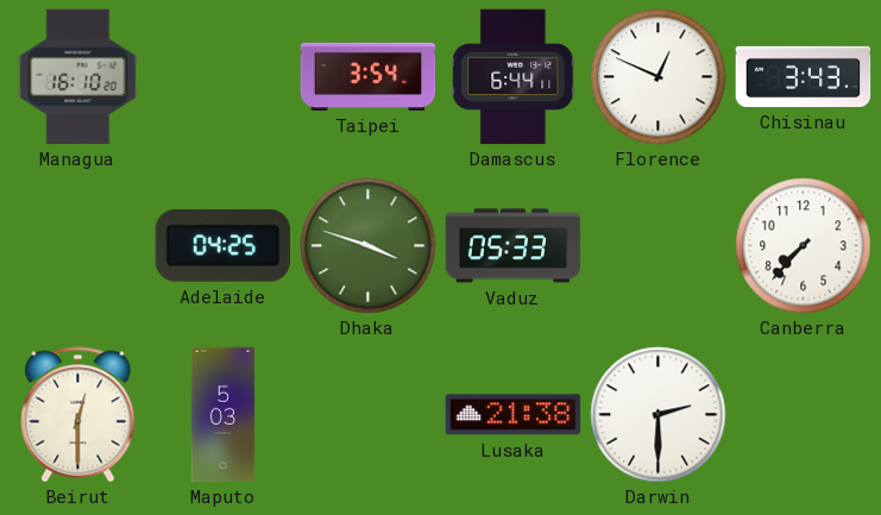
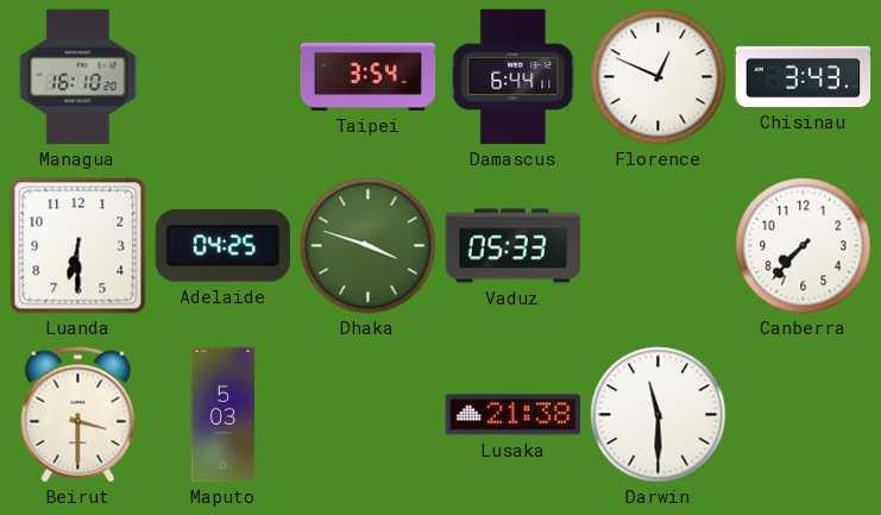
Luanda: none -> 6:30 (78, 246)
Beirut: 12:30 -> 3:30 (78, 415)
Darwin: 2:30 -> 11:30 (659, 415)
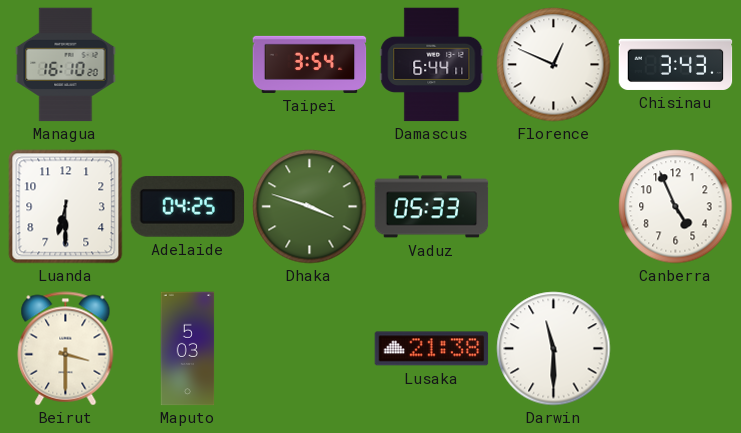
Canberra: 7:37 -> 4:56 (676, 207)
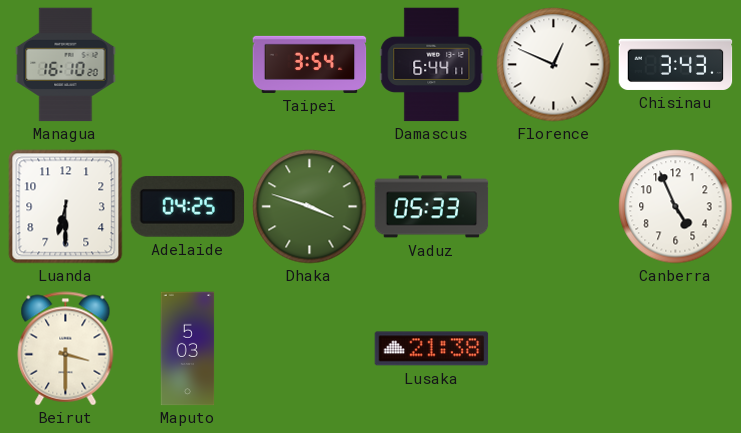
Darwin: 11:30 -> none (554, 349)
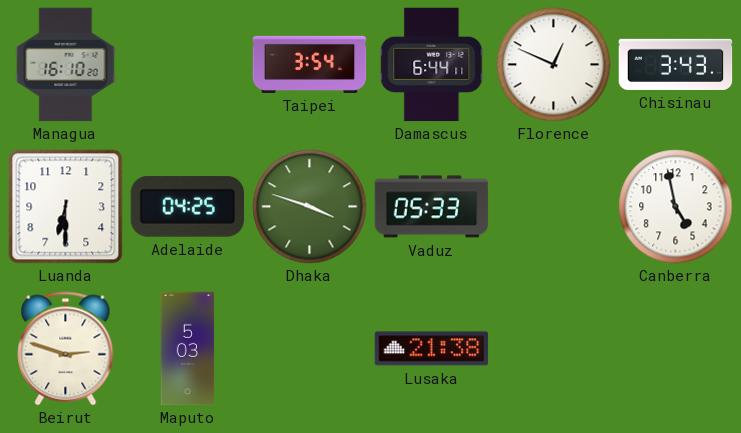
Canberra: 4:56 -> 4:58 (676, 207)
Beirut: 3:30 -> 2:48 (66, 349)
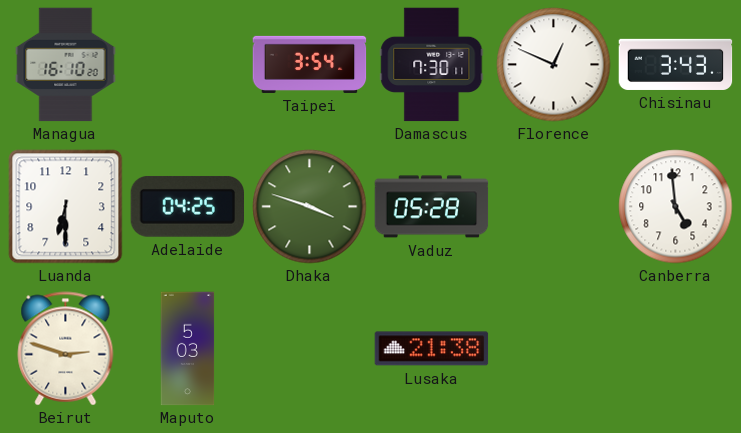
Damascus: 6:44 -> 7:30 (432, 65)
Vaduz: 05:33 -> 05:28 (432, 207)
Canberra: 4:58 -> 4:59 (676, 207)
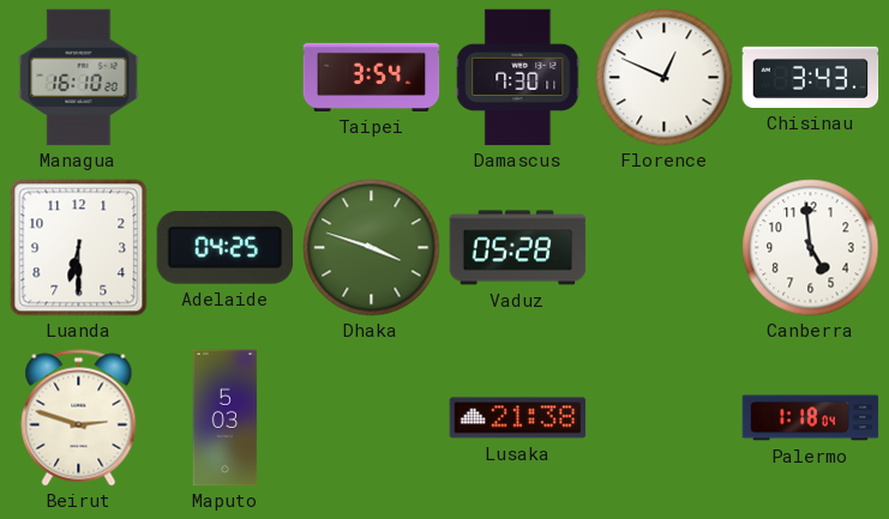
Palermo: none -> 1:18 (811, 418)
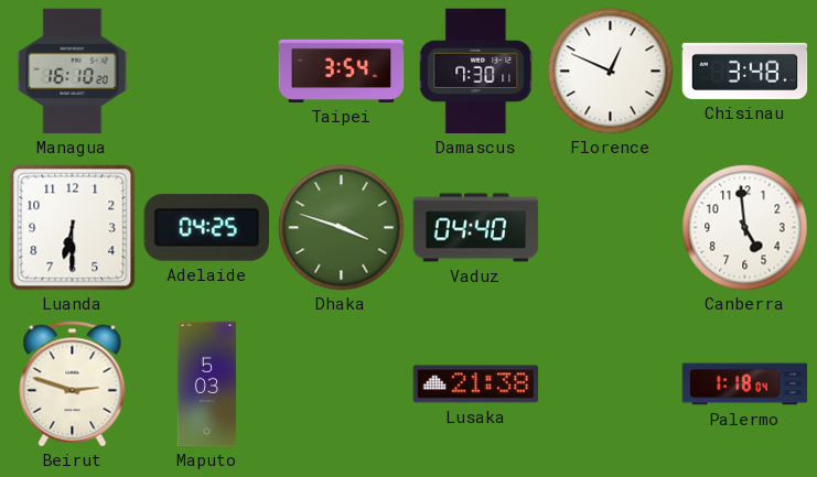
Chisinau: 3:43 -> 3:48 (745, 71)
Vaduz: 05:28 -> 04:40 (476, 228)
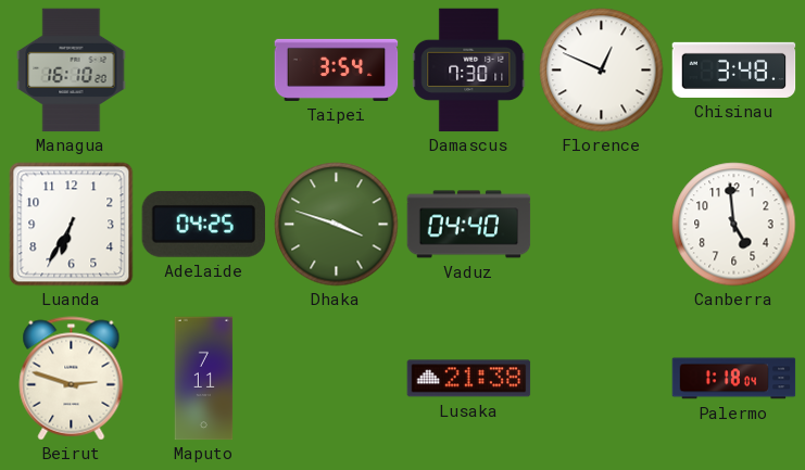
Luanda: 6:30 -> 6:35 (72, 225)
Maputo: 5:03 -> 7:11 (204, 379)
